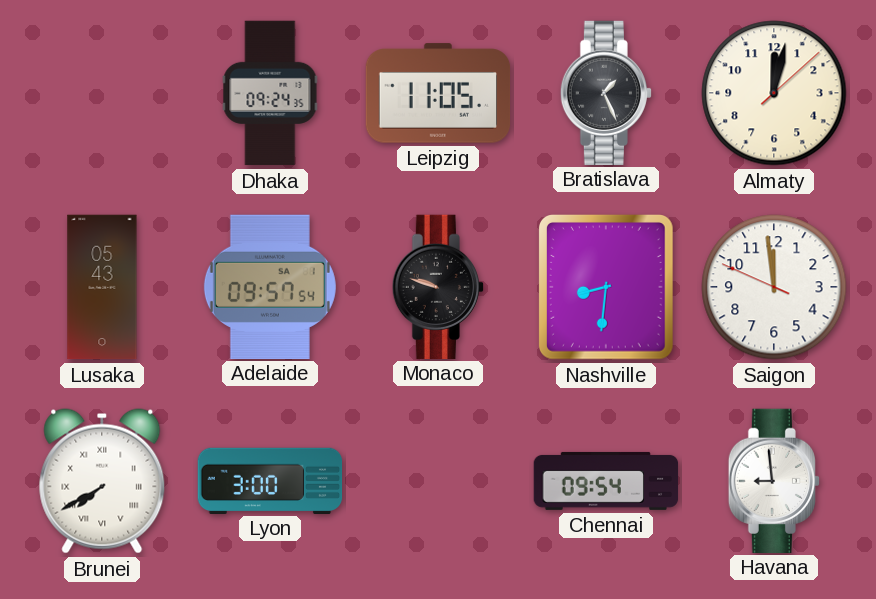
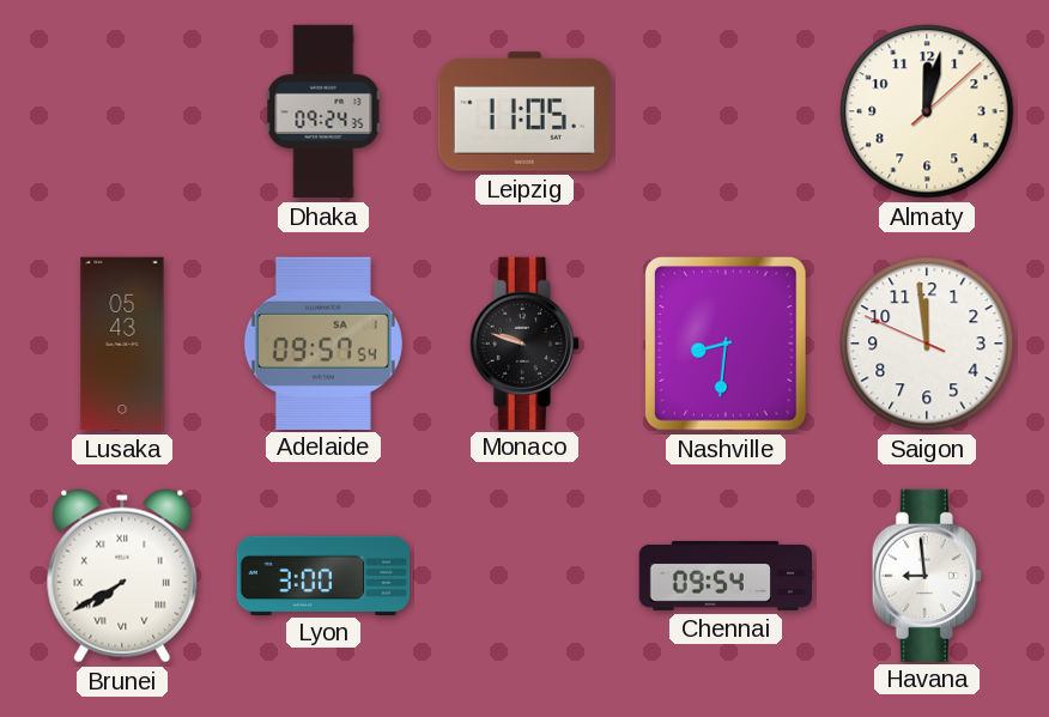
Bratislava: 1:26 -> none (605, 92)
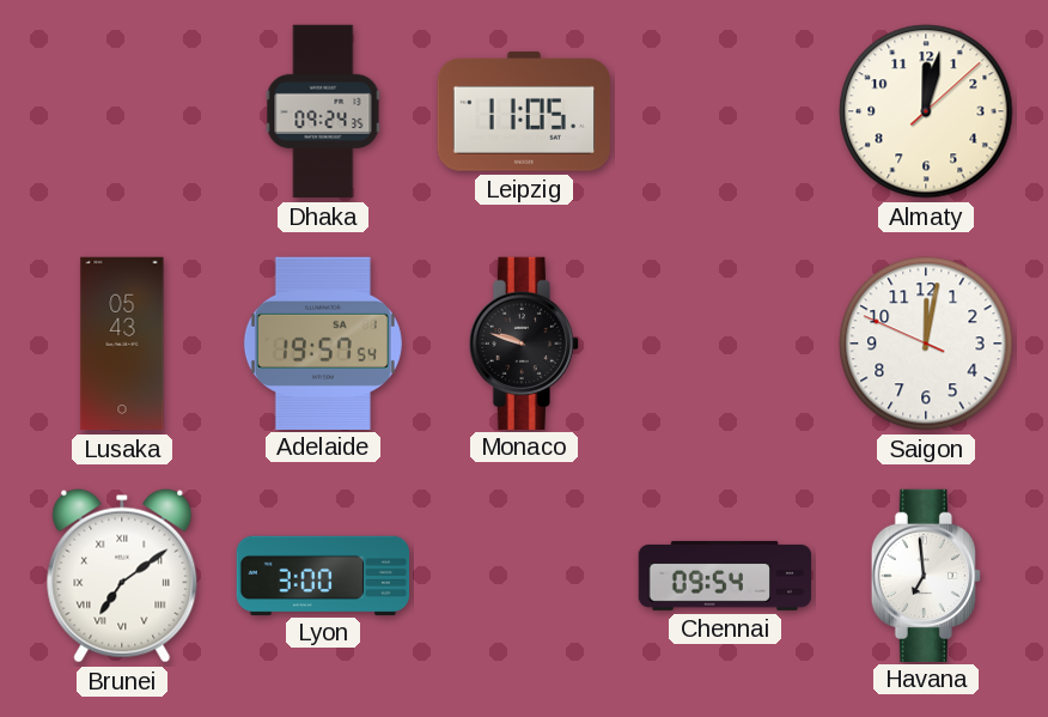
Adelaide: 09:57 -> 19:57 (323, 342)
Nashville: 8:31 -> none (726, 345)
Saigon: 11:58 -> 12:01 (926, 344)
Brunei: 7:40 -> 7:09 (122, 576)
Havana: 8:59 -> 6:59 (925, 575)
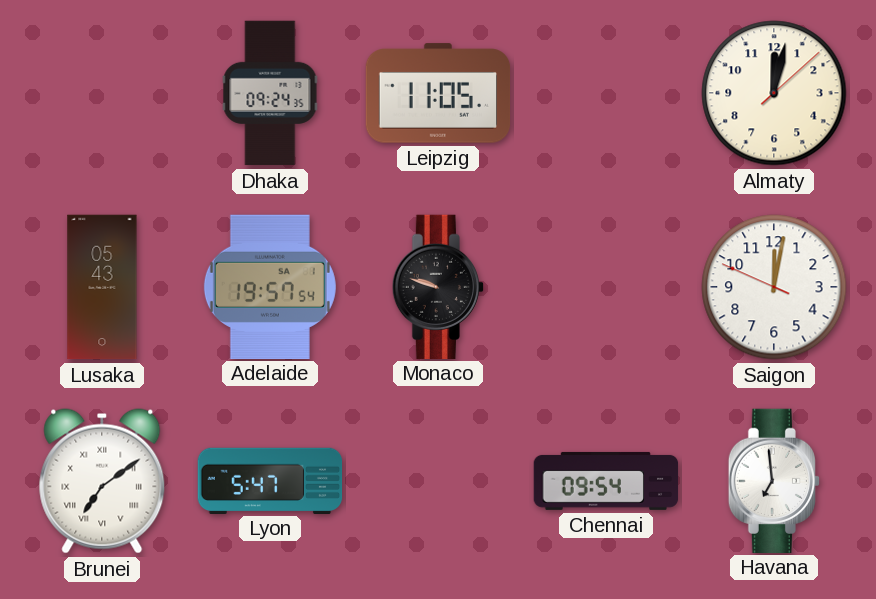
Lyon: 3:00 -> 5:47 (270, 480)
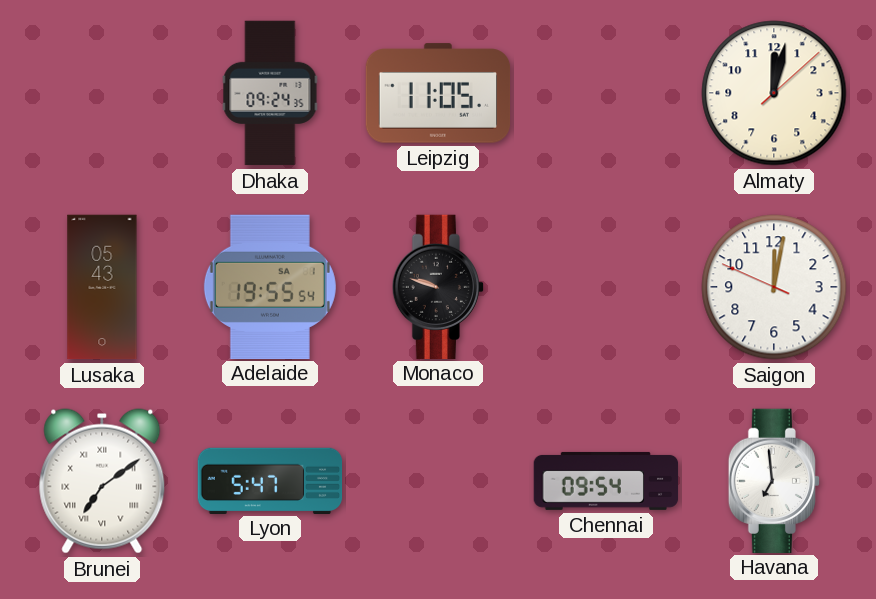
Adelaide: 19:57 -> 19:55 (270, 286)
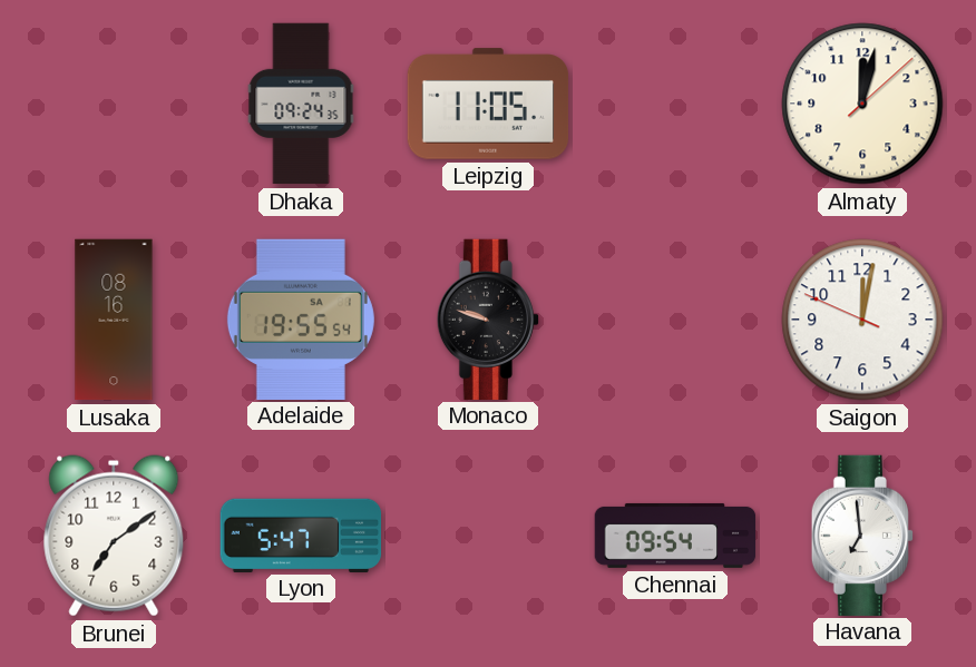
Lusaka: 05:43 -> 08:16 (114, 320)
Brunei numerals: Roman -> Arabic (114, 536)
